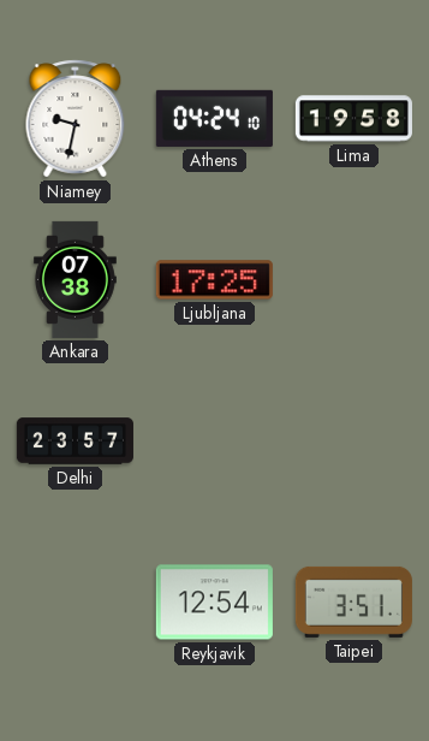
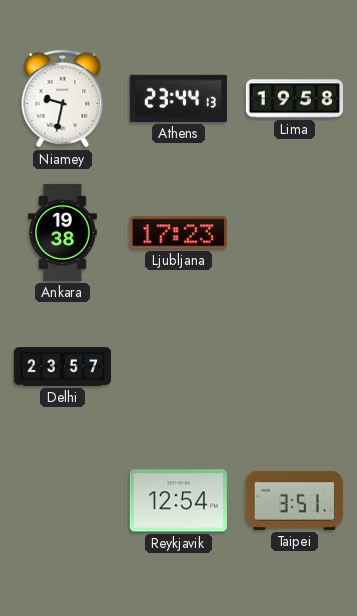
Athens: 04:24 -> 23:44 (178, 98)
Ankara: 07:38 -> 19:38 (62, 232)
Ljubljana: 17:25 -> 17:23 (178, 233)
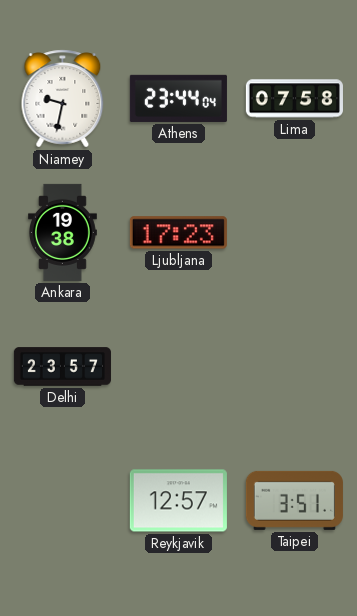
Athens: 23:44:13 -> 23:44:04 (178, 98)
Lima: 19:58 -> 07:58 (294, 99)
Reykjavik: 12:54 -> 12:57 (178, 501)
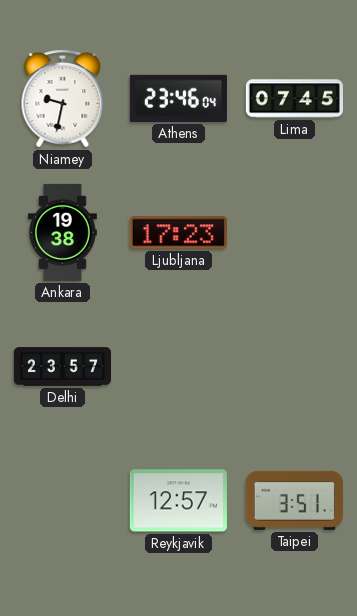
Athens: 23:44 -> 23:46 (178, 98)
Lima: 07:58 -> 07:45 (294, 99)
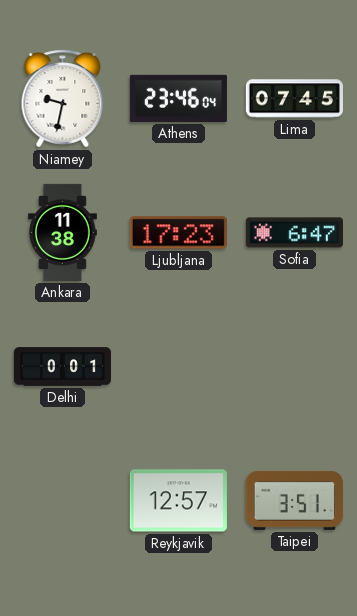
Ankara: 19:38 -> 11:38 (62, 232)
Sofia: none -> 6:47 (294, 233)
Delhi: 23:57 -> 0:01 (62, 367)
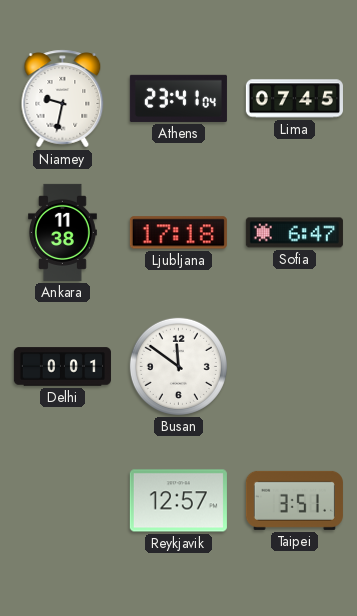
Athens: 23:46 -> 23:41 (178, 98)
Ljubljana: 17:23 -> 17:18 (178, 233)
Busan: none -> 11:51 (178, 366)
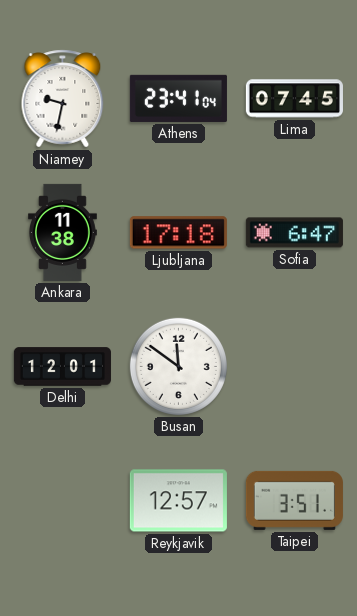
Delhi: 0:01 -> 12:01 (62, 367)
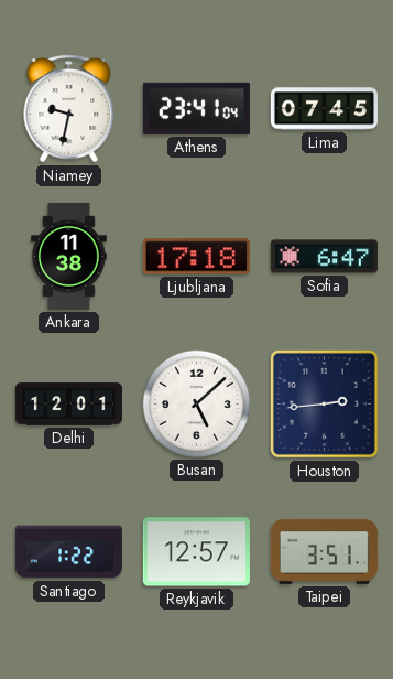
Busan: 11:51 -> 5:08 (196, 403)
Houston: none -> 2:44 (324, 403)
Santiago: none -> 1:22 (68, 552)
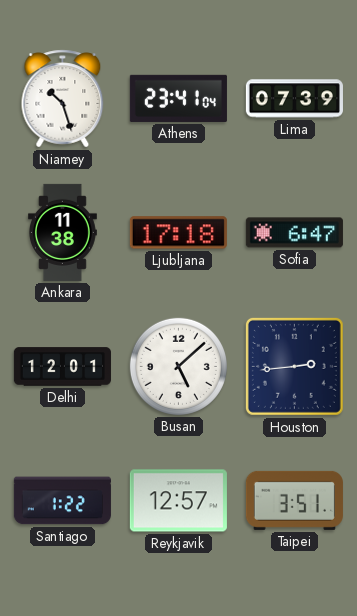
Niamey: 9:32 -> 10:27 (63, 99)
Lima: 07:45 -> 07:39 (294, 99)
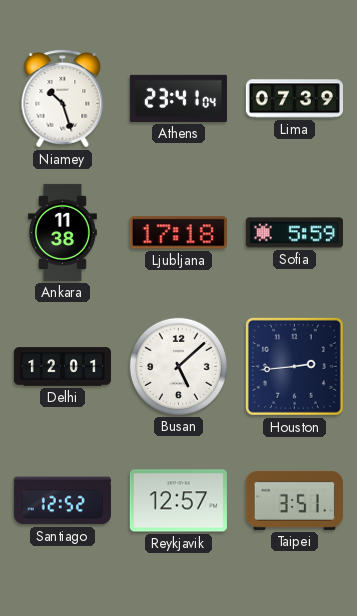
Sofia: 6:47 -> 5:59 (294, 233)
Santiago: 1:22 -> 12:52 (62, 501)
